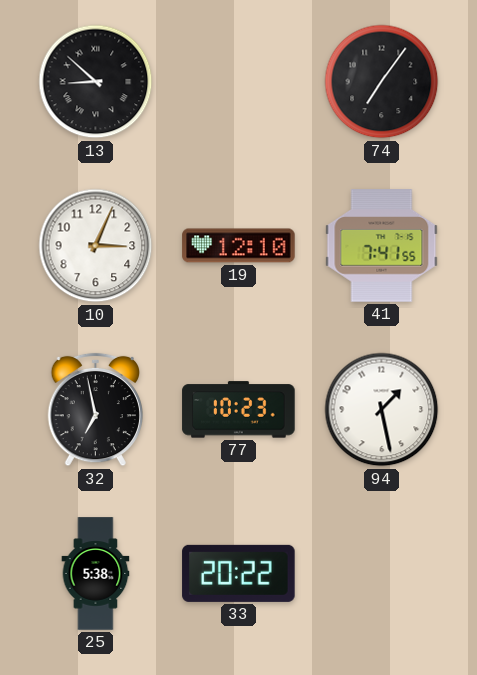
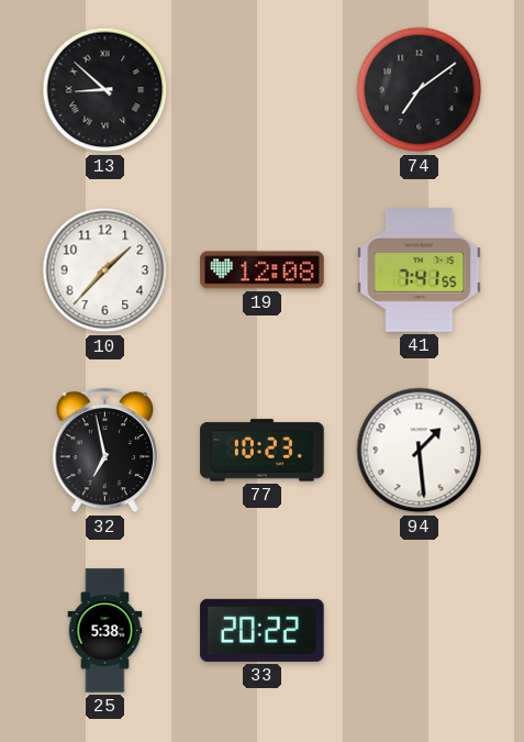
74: 7:06 -> 7:09 (420, 90)
10: 3:04 -> 1:37 (105, 270)
19: 12:10 -> 12:08 (263, 270)
94: 1:28 -> 1:29 (420, 451)
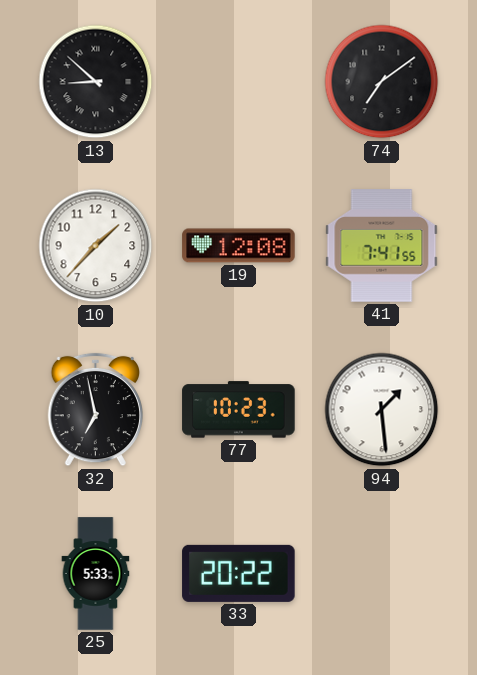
25: 5:38 -> 5:33 (96, 574)
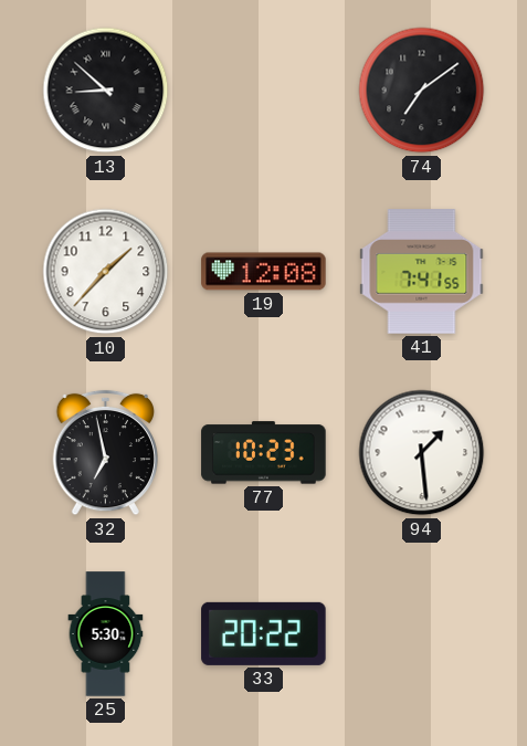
25: 5:33 -> 5:30 (106, 634)
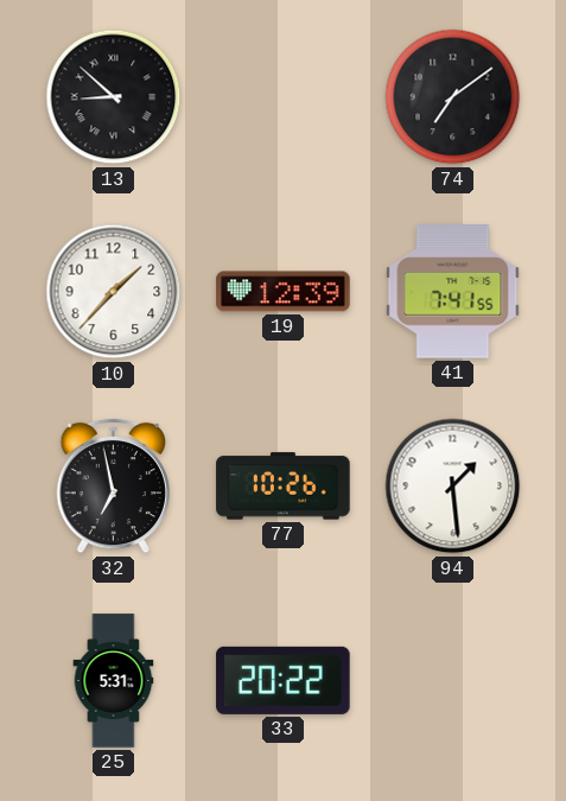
19: 12:08 -> 12:39 (284, 292)
77: 10:23 -> 10:26 (284, 487)
25: 5:30 -> 5:31 (114, 681)
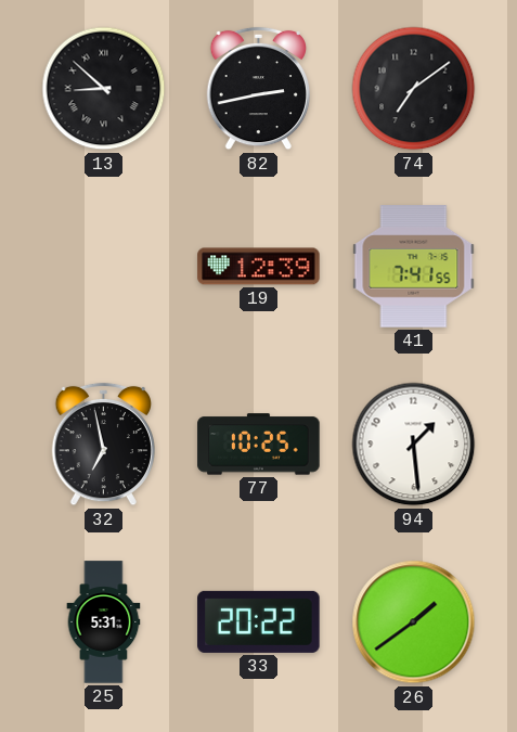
82: none -> 2:43 (258, 89)
10: 1:37 -> none (114, 292)
77: 10:26 -> 10:25 (259, 445)
26: none -> 1:39 (414, 622)
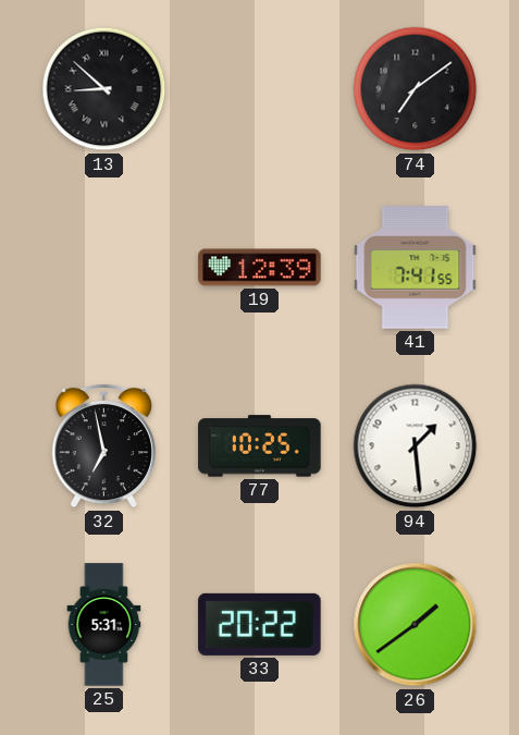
82: 2:43 -> none (258, 89)
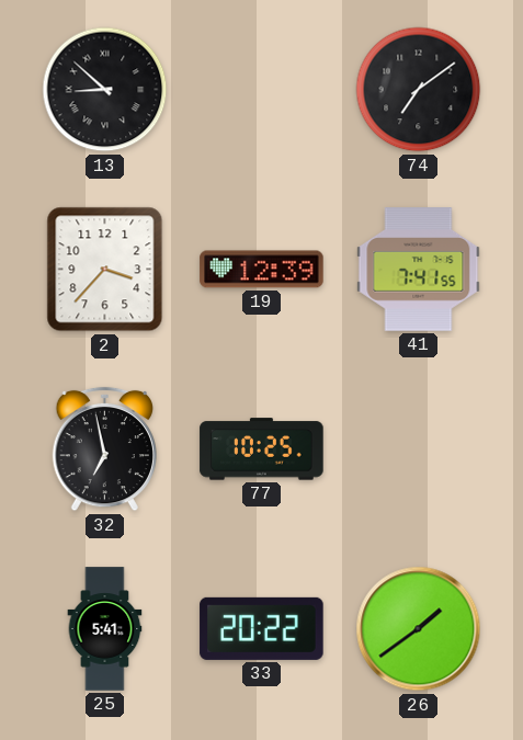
2: none -> 3:37 (105, 270)
94: 1:29 -> none (416, 446)
25: 5:31 -> 5:41 (105, 629)
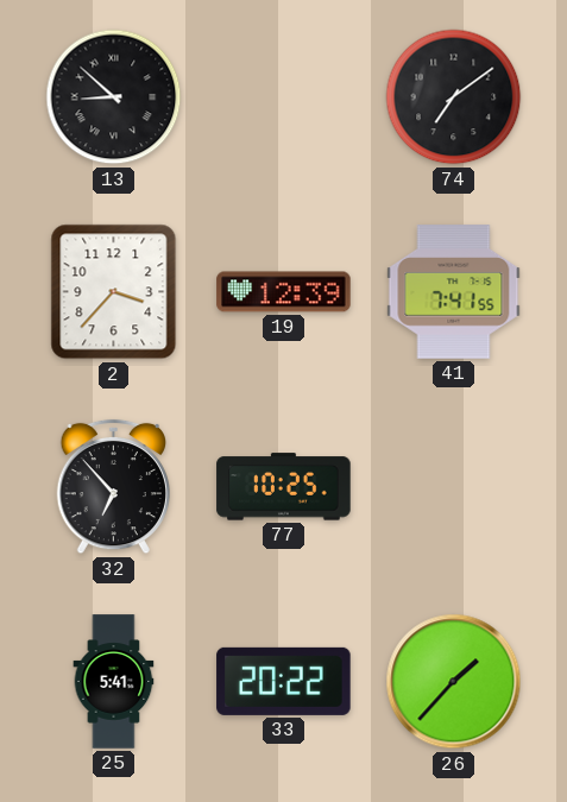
32: 6:58 -> 6:53 (113, 487)
26: 1:39 -> 1:37 (454, 682)
